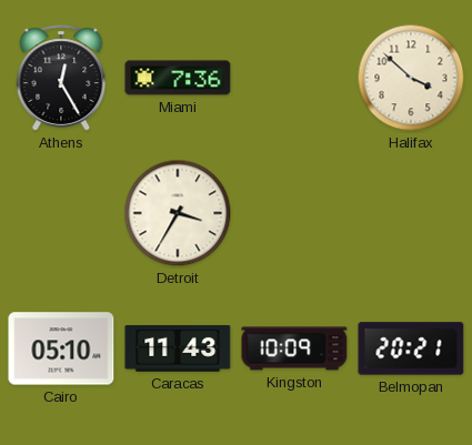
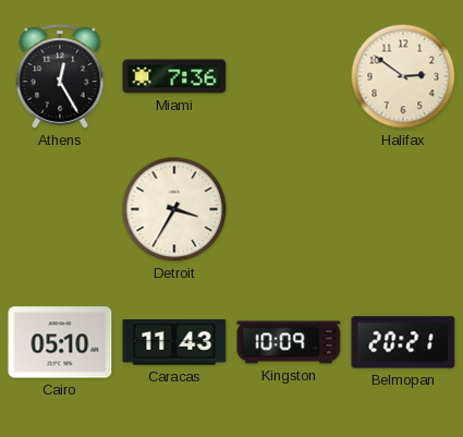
Halifax: 3:52 -> 2:51 (403, 76)
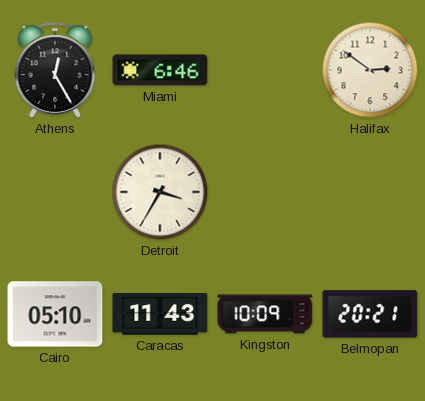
Miami: 7:36 -> 6:46 (160, 70)
